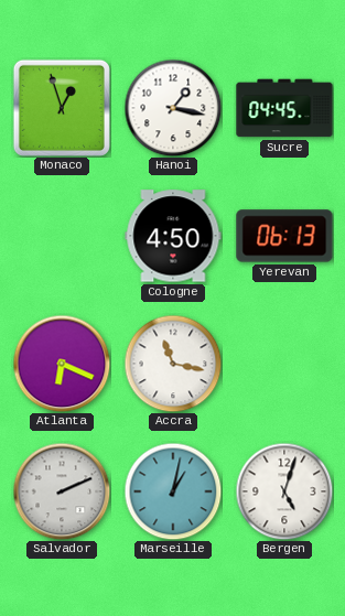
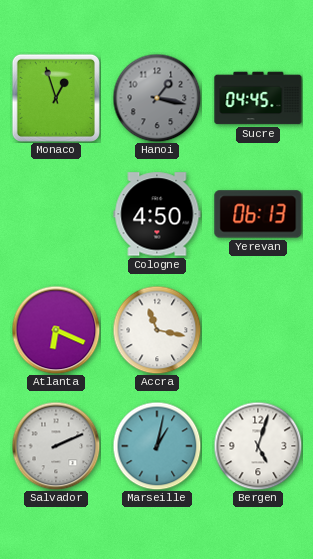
Hanoi dial: white -> grey (157, 98)
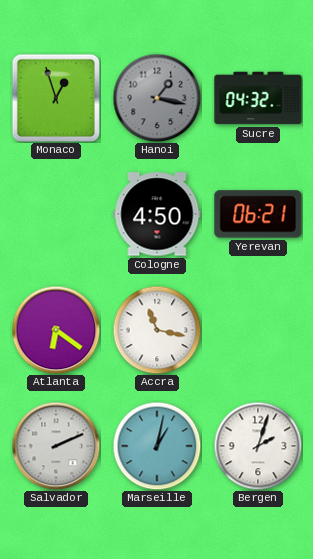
Sucre: 04:45 -> 04:32 (258, 98)
Yerevan: 06:13 -> 06:21 (258, 214)
Atlanta: 6:19 -> 6:21 (56, 330)
Bergen: 5:03 -> 2:03 (258, 446)
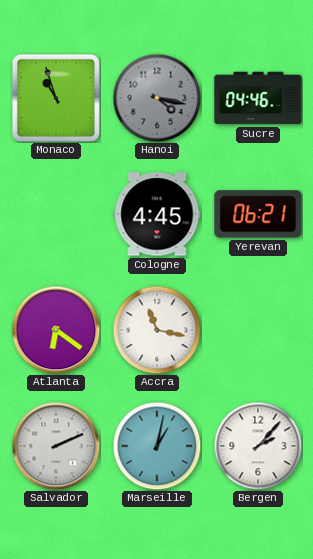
Monaco: 12:57 -> 10:57 (56, 98)
Hanoi: 1:17 -> 4:17 (157, 98)
Sucre: 04:32 -> 04:46 (258, 98)
Cologne: 4:50 -> 4:45 (157, 214)
Bergen: 2:03 -> 2:07 (258, 446)
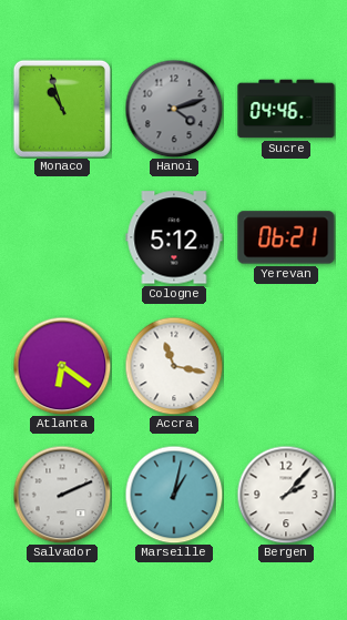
Hanoi: 4:17 -> 4:12 (174, 109)
Cologne: 4:45 -> 5:12 (174, 237)
